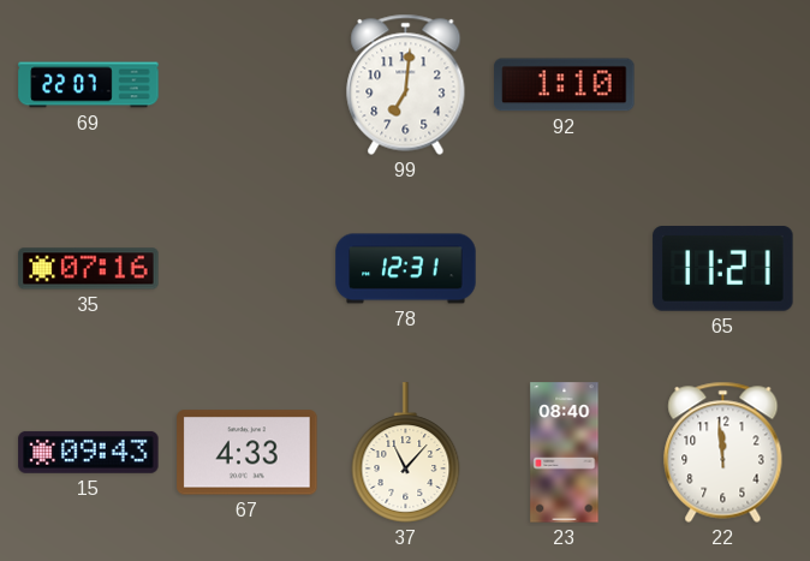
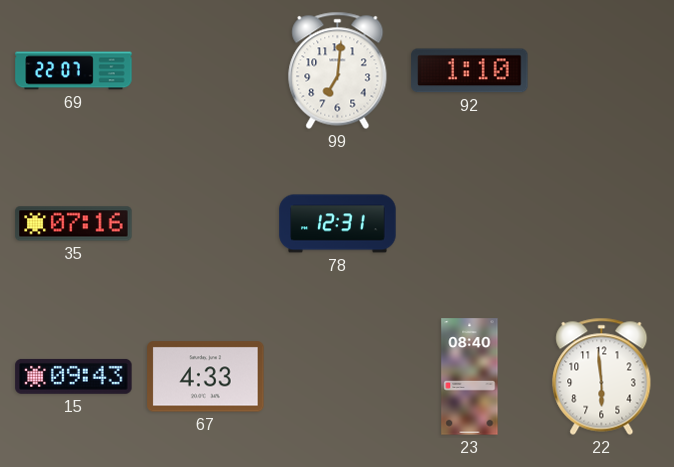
65: 11:21 -> none (723, 269)
37: 11:07 -> none (406, 453)
22: 11:59 -> 5:59 (602, 376)
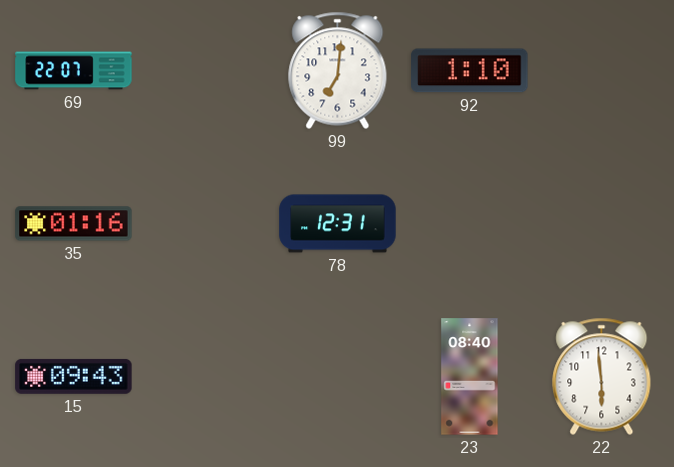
35: 07:16 -> 01:16 (74, 224)
67: 4:33 -> none (206, 377)
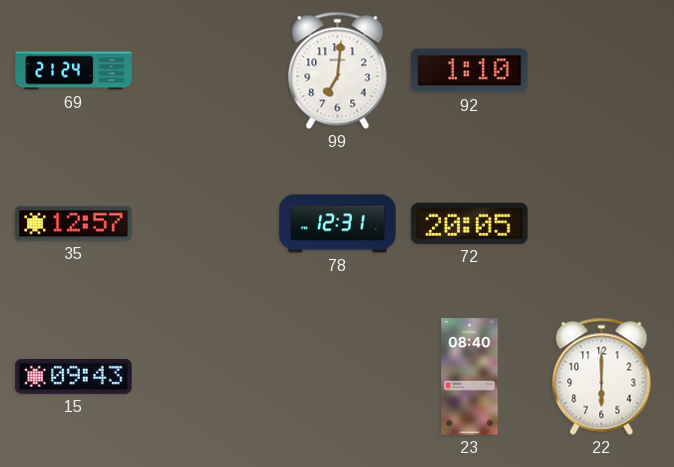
69: 22:07 -> 21:24 (74, 71)
35: 01:16 -> 12:57 (74, 224)
72: none -> 20:05 (470, 223)
22: 5:59 -> 6:00 (602, 376)
